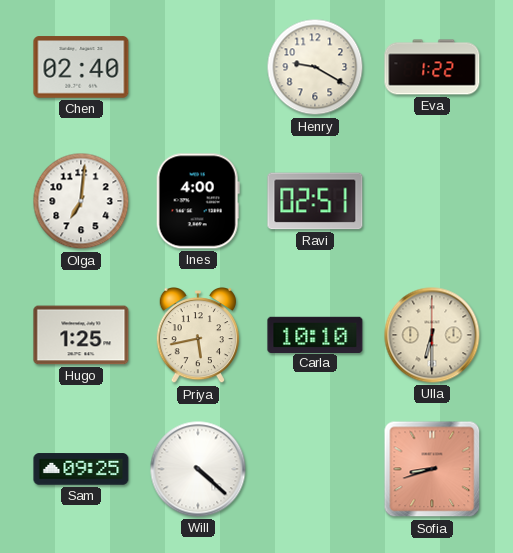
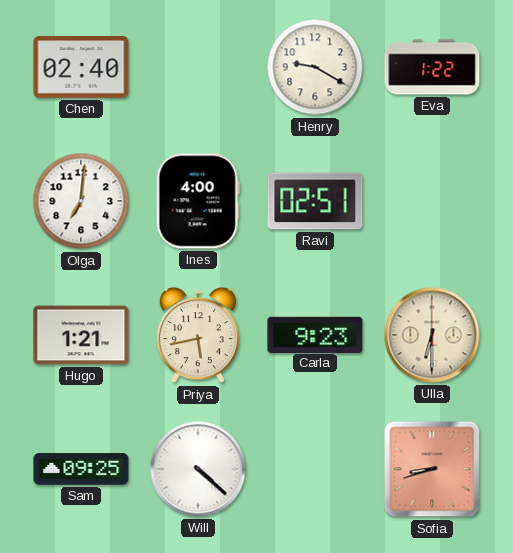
Hugo: 1:25 -> 1:21 (81, 335)
Carla: 10:10 -> 9:23 (315, 334)
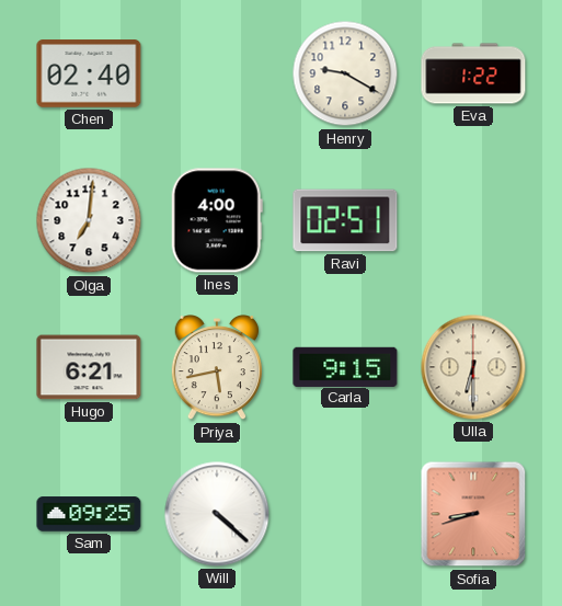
Hugo: 1:21 -> 6:21 (89, 367)
Carla: 9:23 -> 9:15 (345, 366)
